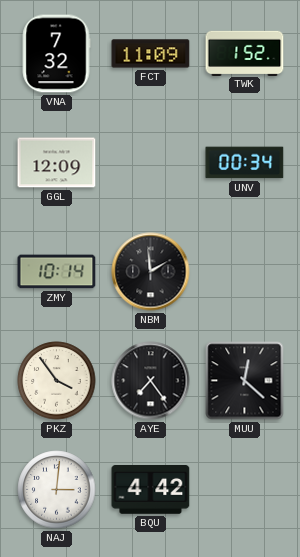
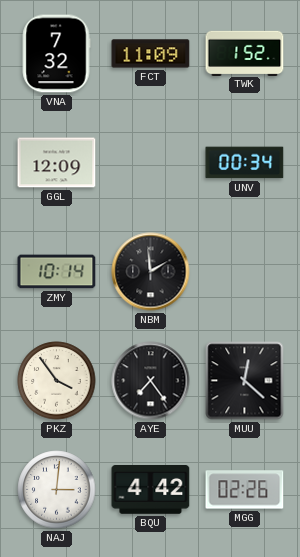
MGG: none -> 02:26 (245, 490)
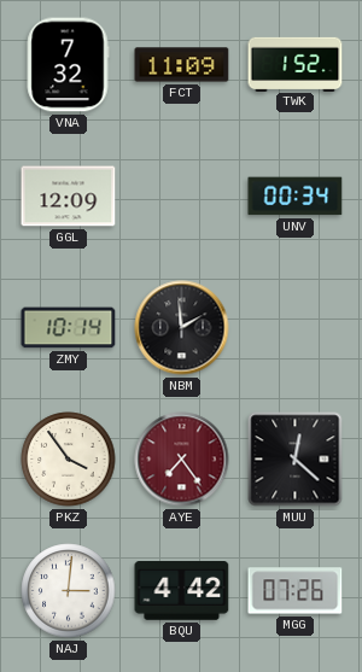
AYE dial: black -> burgundy (182, 460)
MGG: 02:26 -> 07:26 (296, 591)
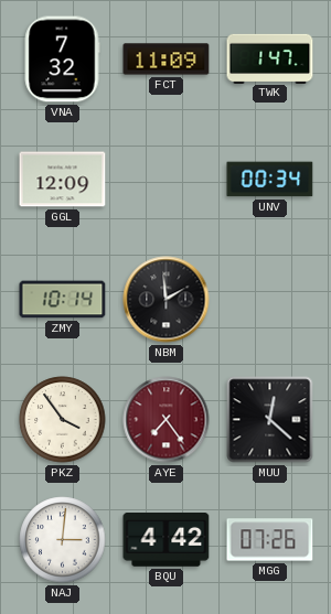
TWK: 1:52 -> 1:47 (270, 58)
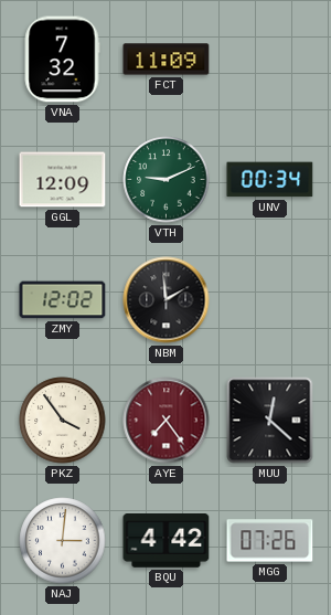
TWK: 1:47 -> none (270, 58)
VTH: none -> 9:11 (167, 180)
ZMY: 10:14 -> 12:02 (63, 300)
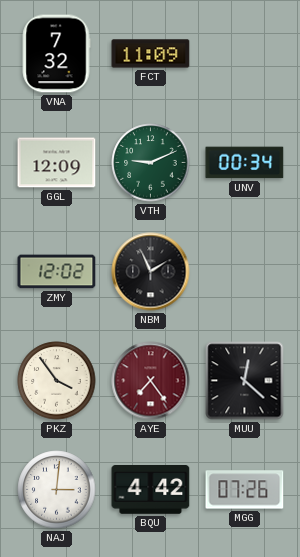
NBM: 1:59 -> 1:56 (151, 272)
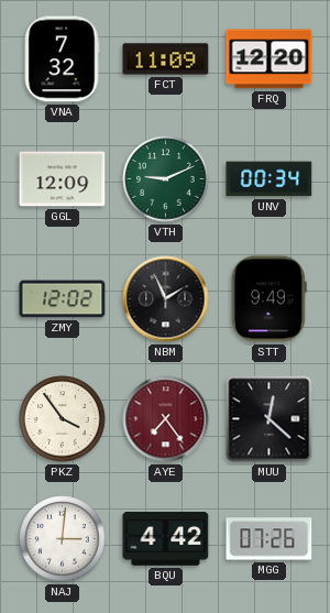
FRQ: none -> 12:20 (269, 59)
STT: none -> 9:49 (268, 299)
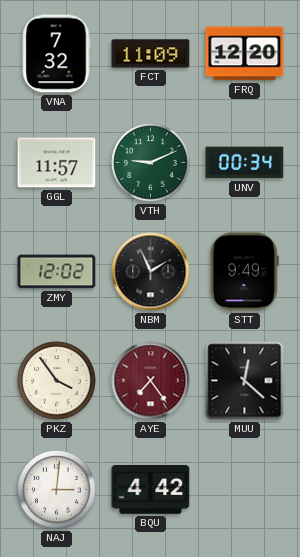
GGL: 12:09 -> 11:57 (57, 163)
MGG: 07:26 -> none (269, 539)
